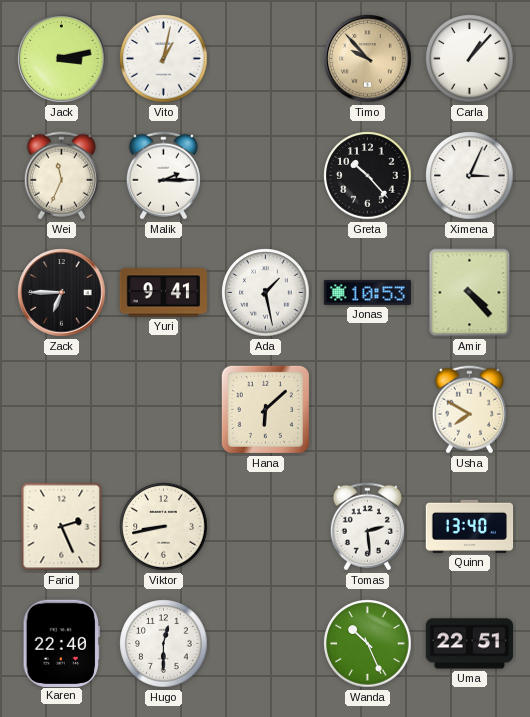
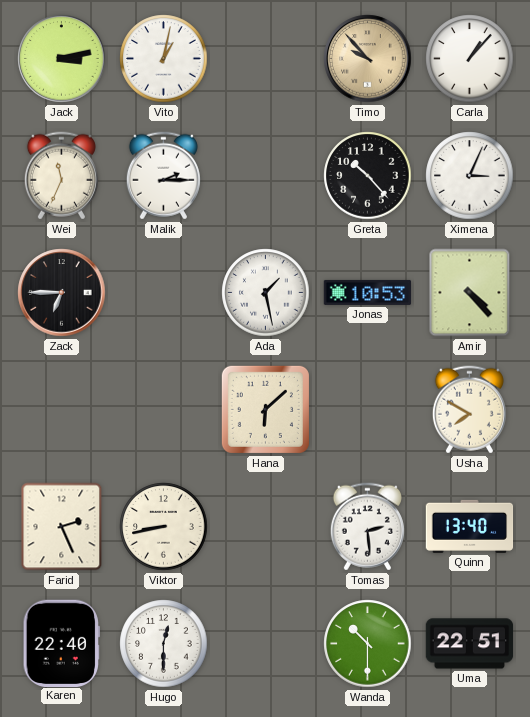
Yuri: 9:41 -> none (163, 293)
Wanda: 10:26 -> 10:30 (368, 644)
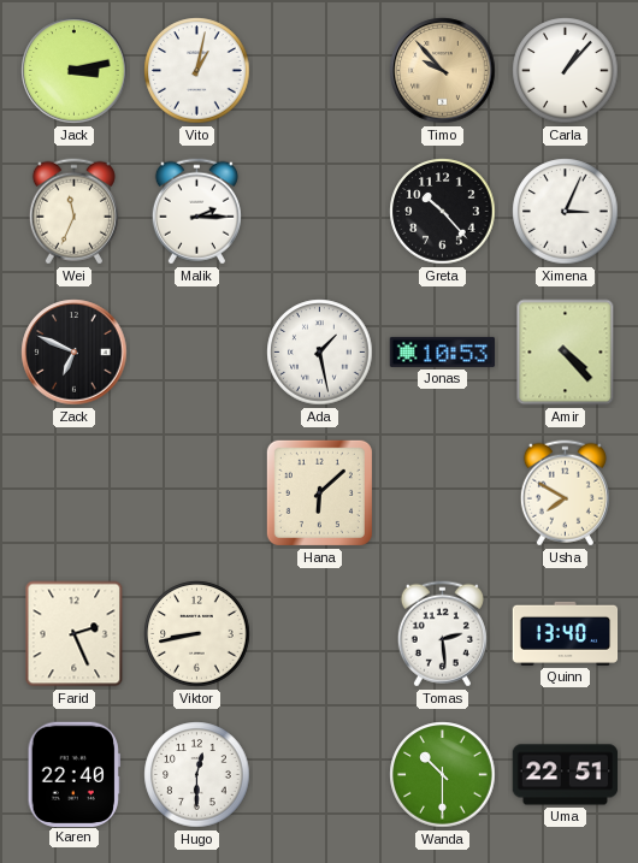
Zack: 6:45 -> 6:49 (75, 353)
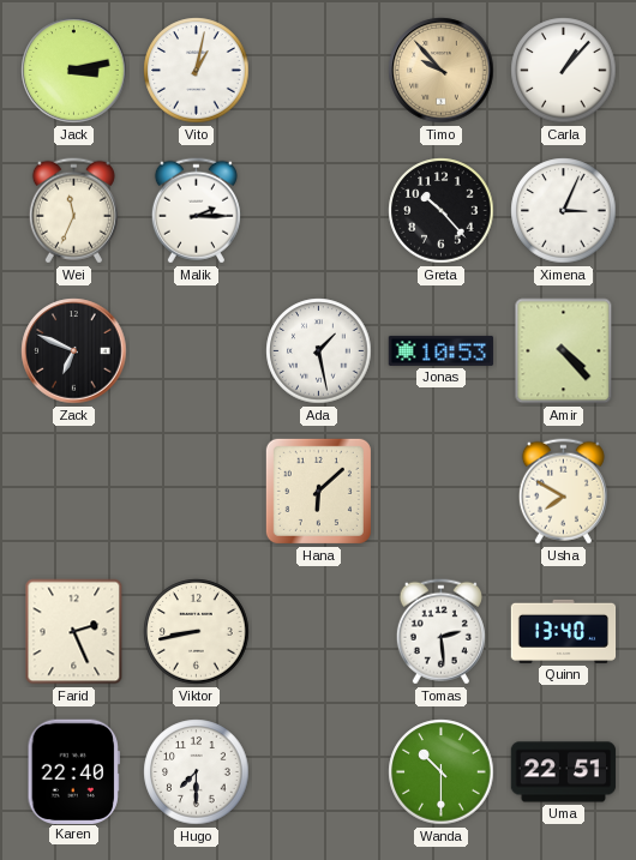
Hugo: 12:30 -> 7:30 (197, 772)
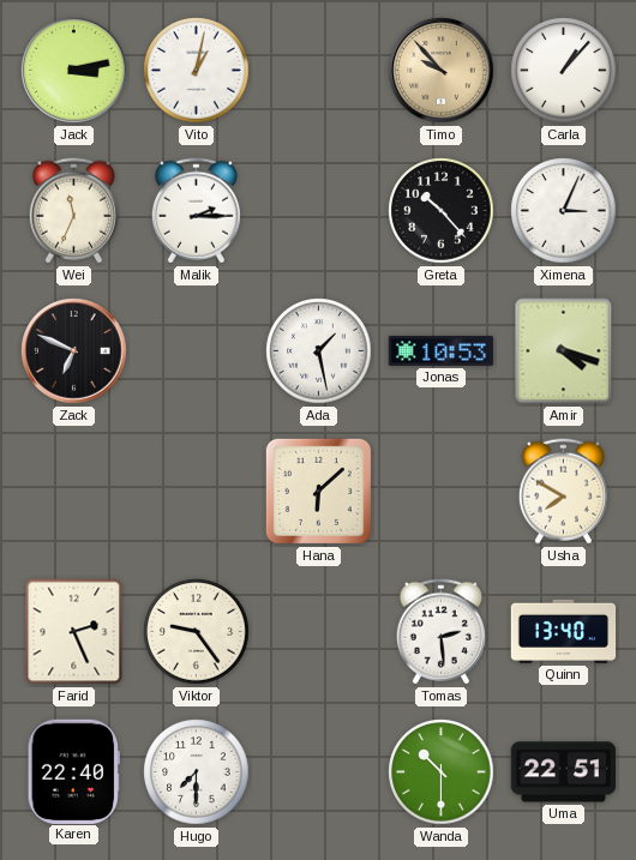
Amir: 4:23 -> 4:18 (564, 351)
Viktor: 8:43 -> 9:24 (197, 632)
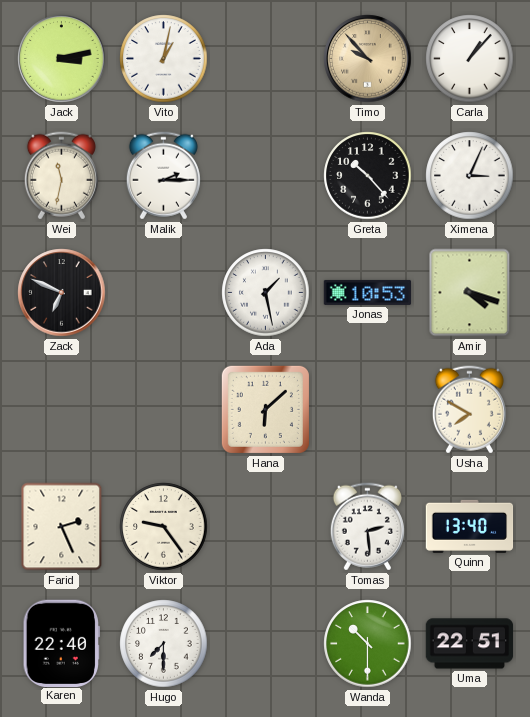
Wei: 11:34 -> 11:32 (61, 176)
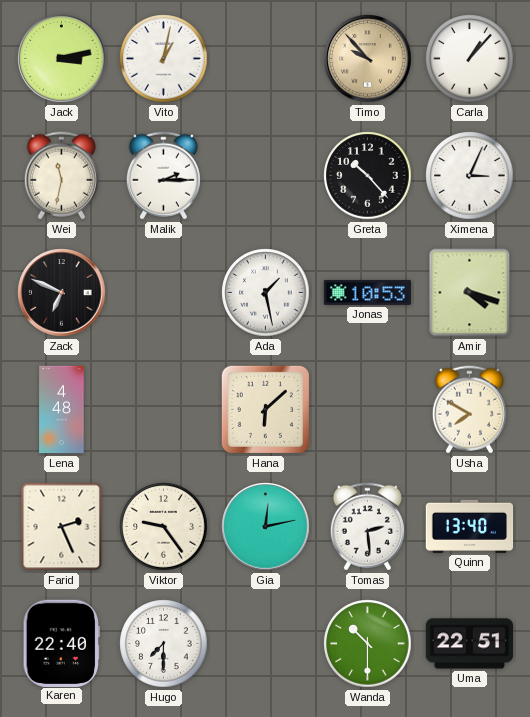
Lena: none -> 4:48 (62, 410)
Gia: none -> 12:13 (266, 527)
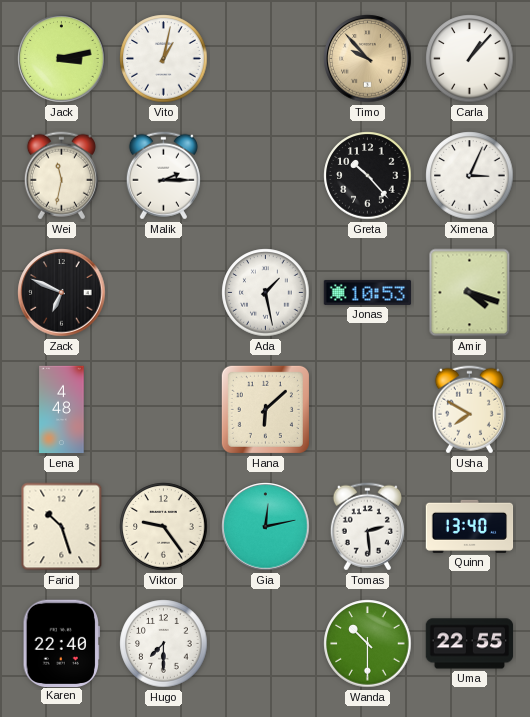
Farid: 2:26 -> 10:27 (62, 527)
Uma: 22:51 -> 22:55 (470, 644)
